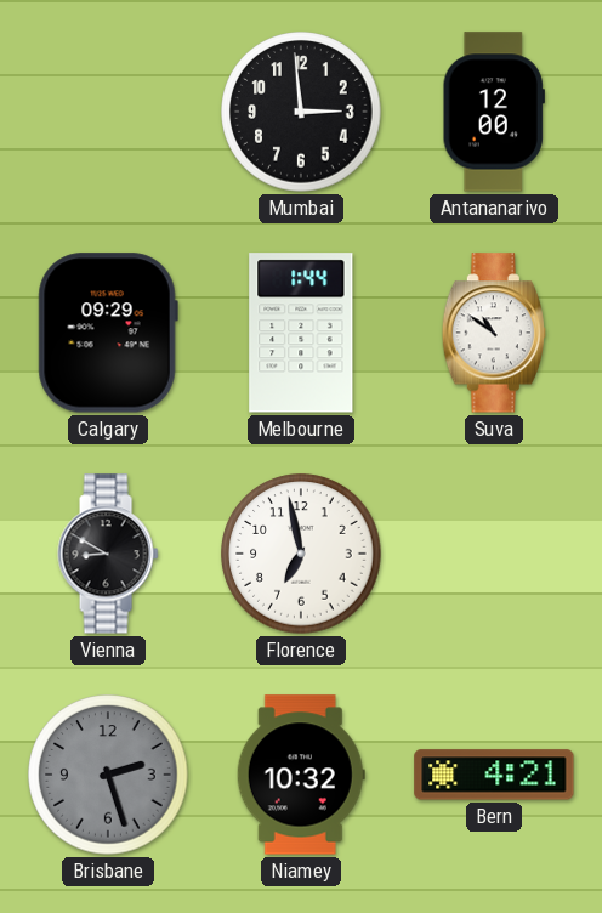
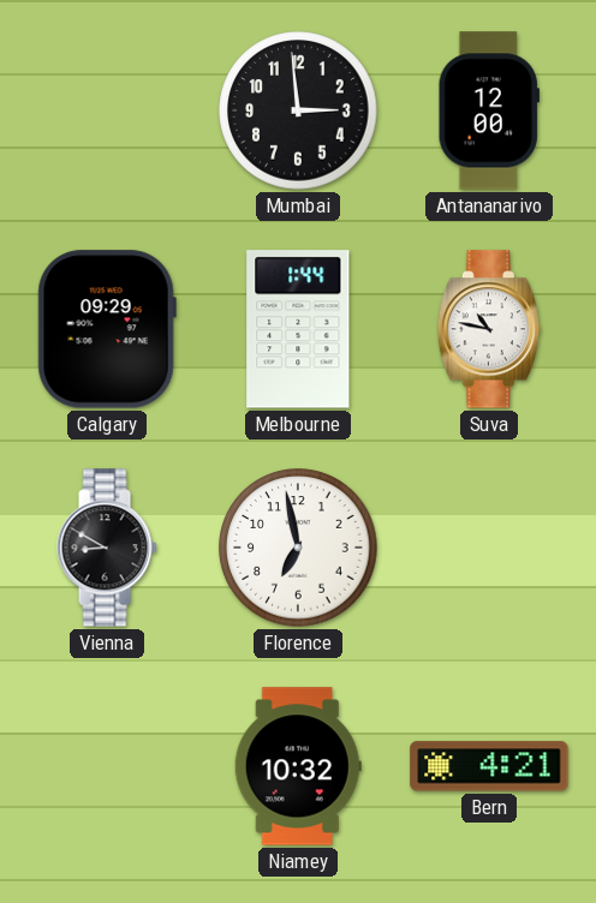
Suva: 10:51 -> 10:47 (488, 329)
Brisbane: 2:27 -> none (108, 775)
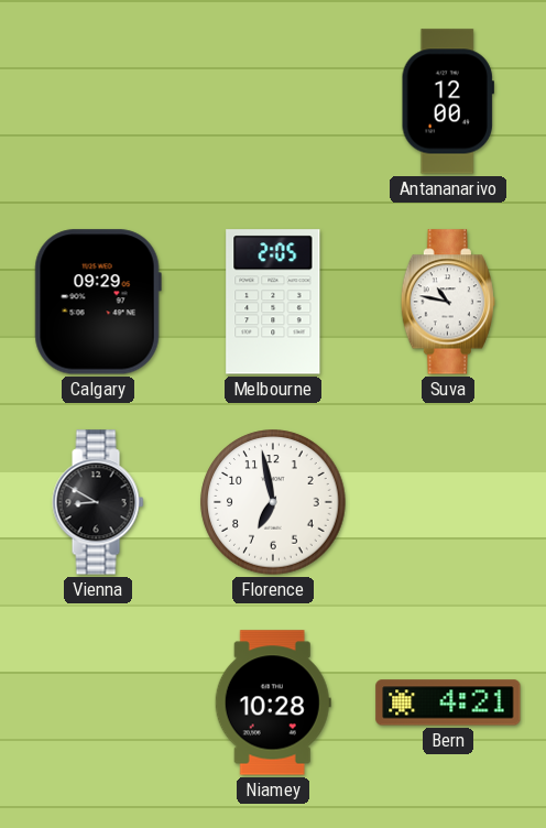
Mumbai: 2:59 -> none (298, 110)
Melbourne: 1:44 -> 2:05 (273, 302)
Niamey: 10:32 -> 10:28 (273, 702)
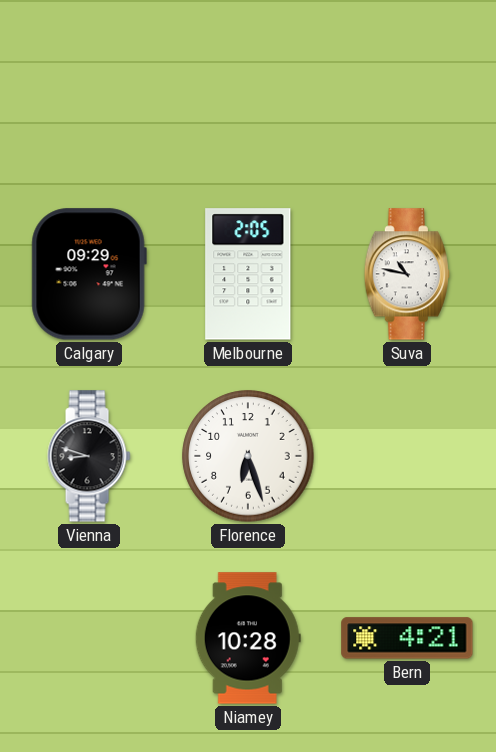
Antananarivo: 12:00 -> none (448, 101)
Vienna: 8:50 -> 8:48 (89, 456)
Florence: 6:58 -> 6:27 (248, 456)
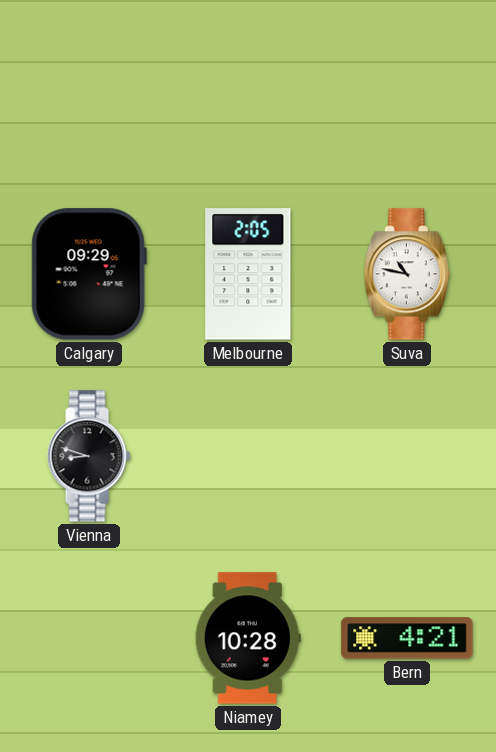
Florence: 6:27 -> none (248, 456)
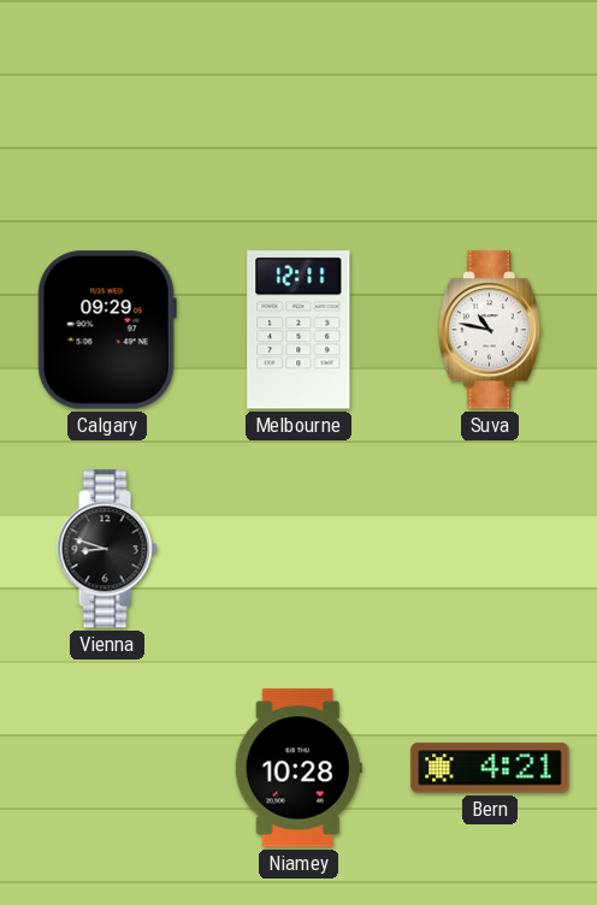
Melbourne: 2:05 -> 12:11 (298, 330)
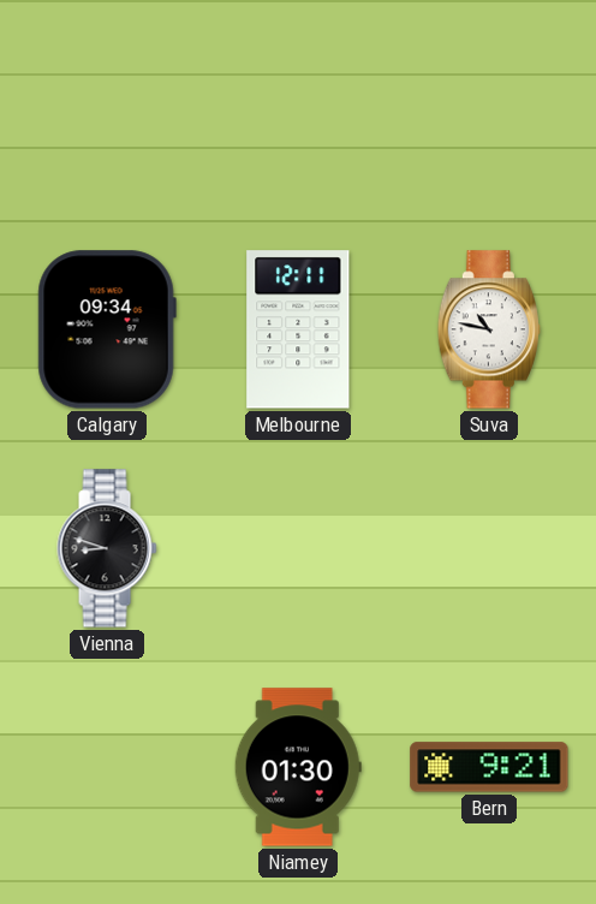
Calgary: 09:29 -> 09:34 (107, 329)
Niamey: 10:28 -> 01:30 (298, 767)
Bern: 4:21 -> 9:21 (489, 767)
